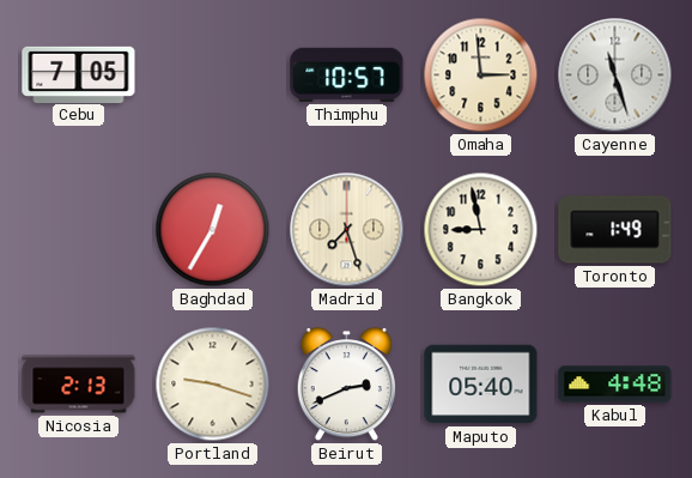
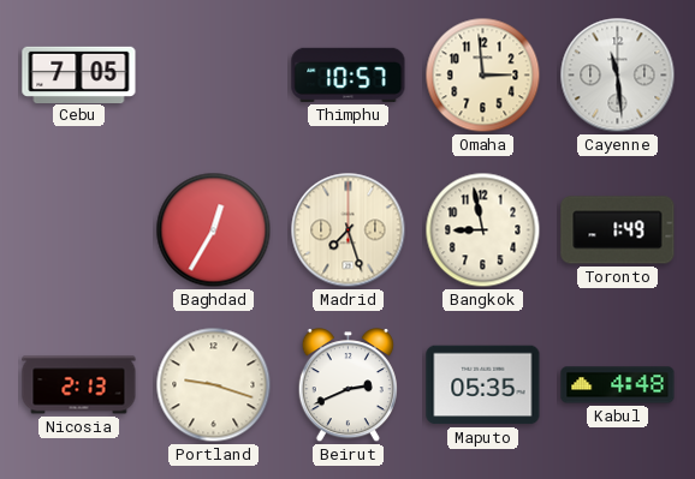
Cayenne: 11:27 -> 11:29 (618, 76)
Maputo: 05:40 -> 05:35 (483, 385)
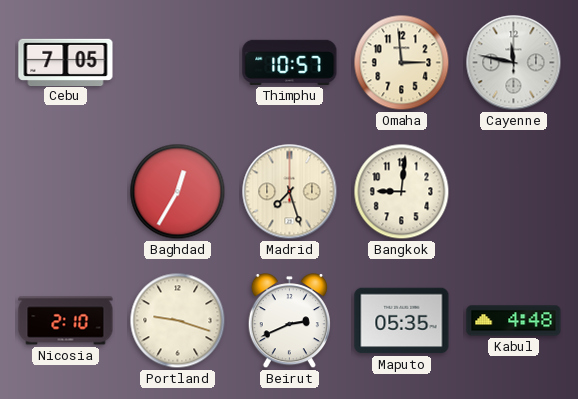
Cayenne: 11:29 -> 11:47 (514, 63)
Bangkok: 8:58 -> 9:01 (402, 192)
Toronto: 1:49 -> none (618, 230)
Nicosia: 2:13 -> 2:10 (66, 321)
